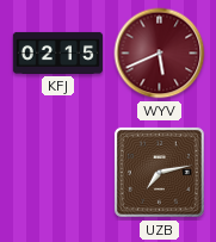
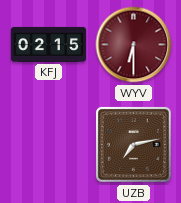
WYV: 5:41 -> 6:30 (134, 45)
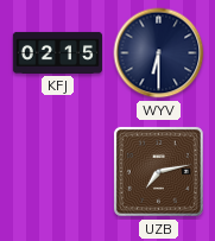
WYV dial: burgundy -> navy (159, 53)
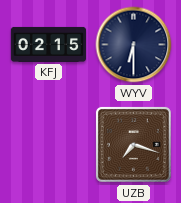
UZB: 7:13 -> 7:18 (133, 144)
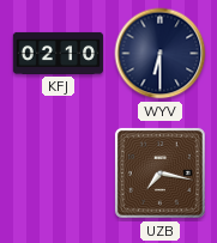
KFJ: 02:15 -> 02:10 (59, 53)
UZB: 7:18 -> 7:17 (159, 172)
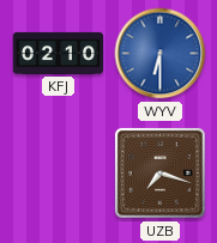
WYV dial: navy -> blue (161, 54)
UZB: 7:17 -> 7:18 (159, 172)
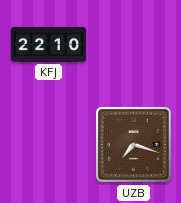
KFJ: 02:10 -> 22:10 (49, 44)
WYV: 6:30 -> none (161, 54)
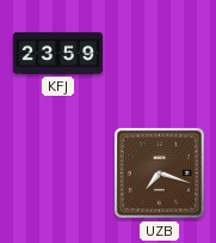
KFJ: 22:10 -> 23:59 (58, 53)
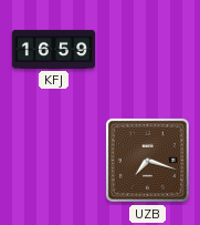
KFJ: 23:59 -> 16:59 (54, 49)
